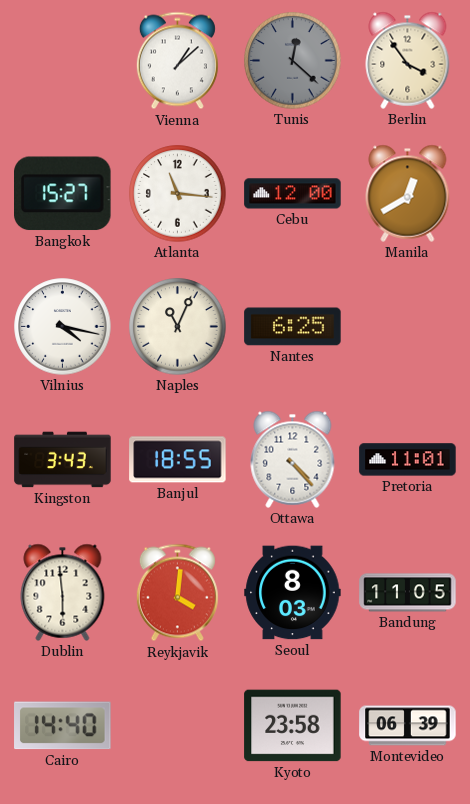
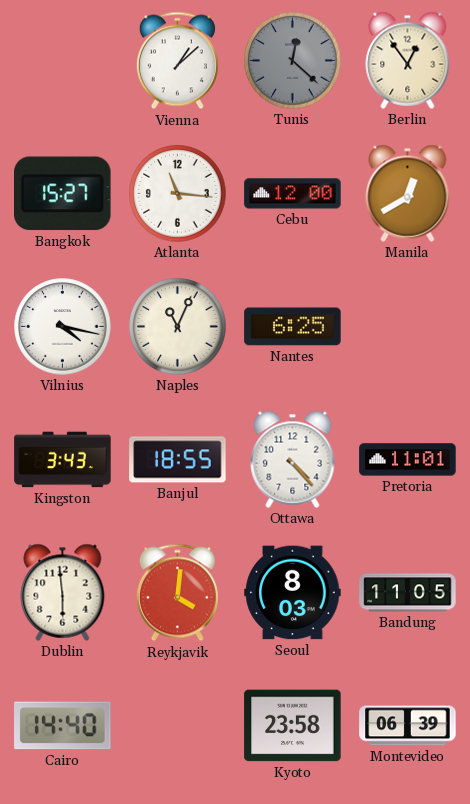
Berlin: 3:54 -> 12:54 (408, 60)
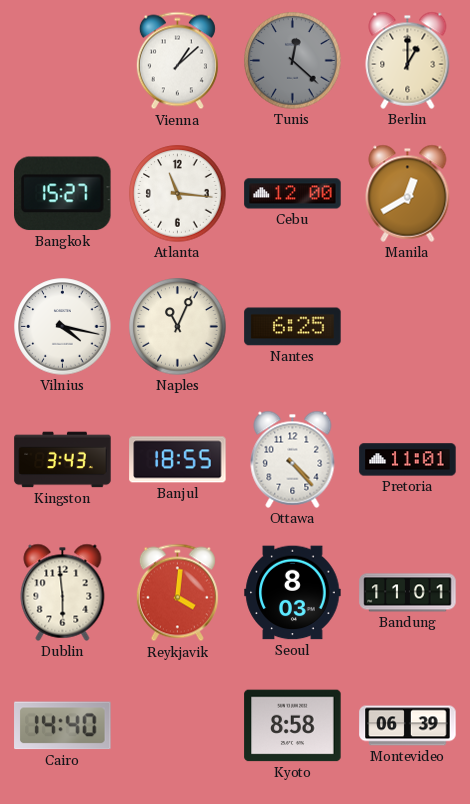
Berlin: 12:54 -> 1:00 (408, 60)
Bandung: 11:05 -> 11:01 (408, 593)
Kyoto: 23:58 -> 8:58 (293, 726)
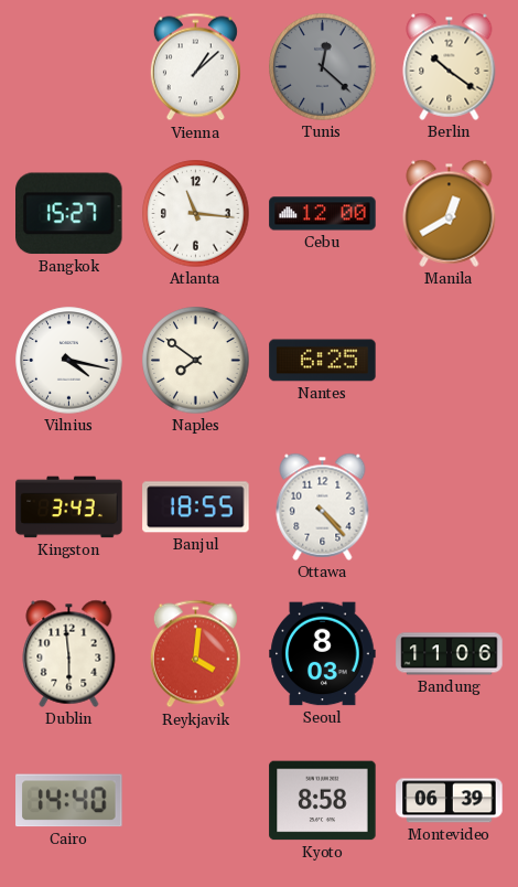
Berlin: 1:00 -> 10:21 (450, 66)
Naples: 11:04 -> 7:51 (196, 361)
Pretoria: 11:01 -> none (408, 460)
Bandung: 11:01 -> 11:06 (450, 654)
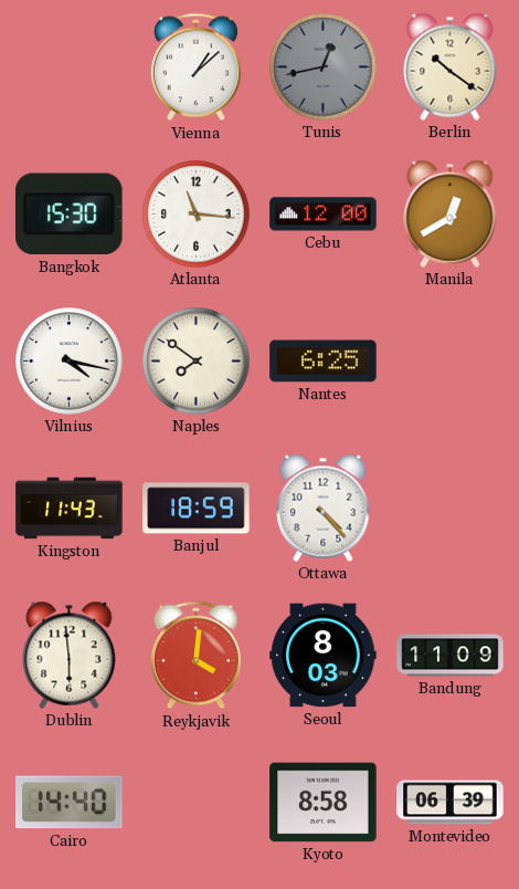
Tunis: 12:22 -> 12:43 (324, 67)
Bangkok: 15:27 -> 15:30 (70, 215)
Kingston: 3:43 -> 11:43 (70, 509)
Banjul: 18:55 -> 18:59 (197, 509)
Bandung: 11:06 -> 11:09 (451, 656)
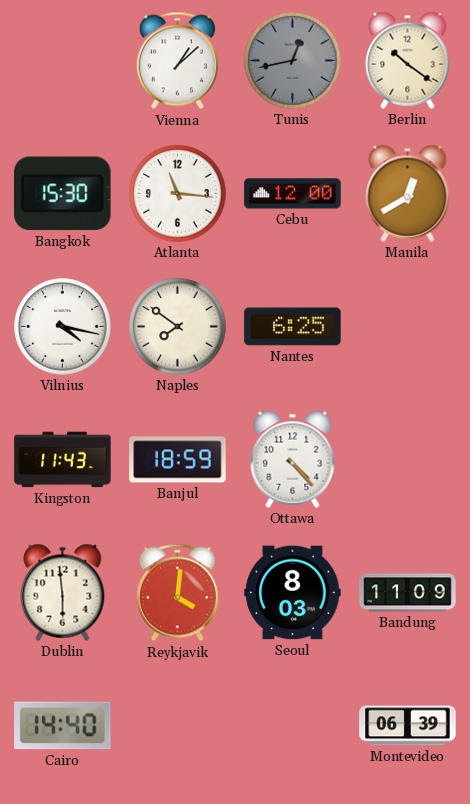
Kyoto: 8:58 -> none (324, 803)
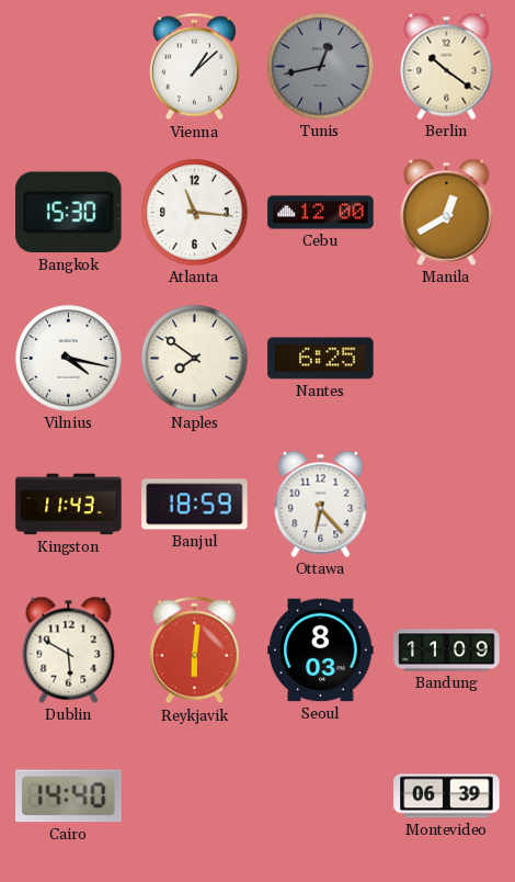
Ottawa: 4:23 -> 6:23 (321, 504)
Dublin: 5:59 -> 5:50 (69, 649)
Reykjavik: 4:01 -> 6:01 (194, 651)
